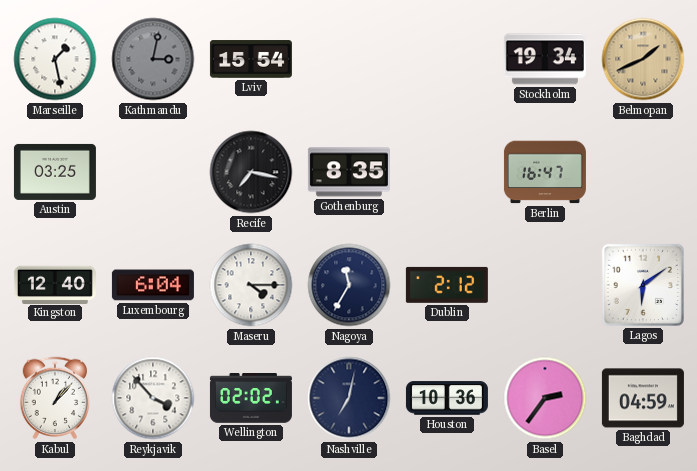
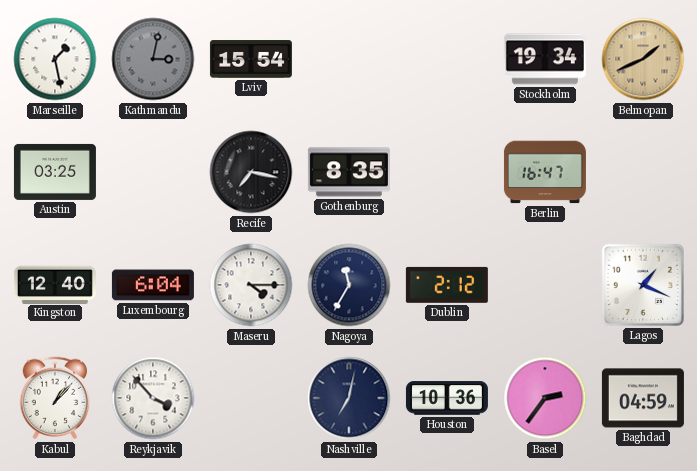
Lagos: 6:09 -> 1:19 (643, 285)
Wellington: 02:02 -> none (251, 398)
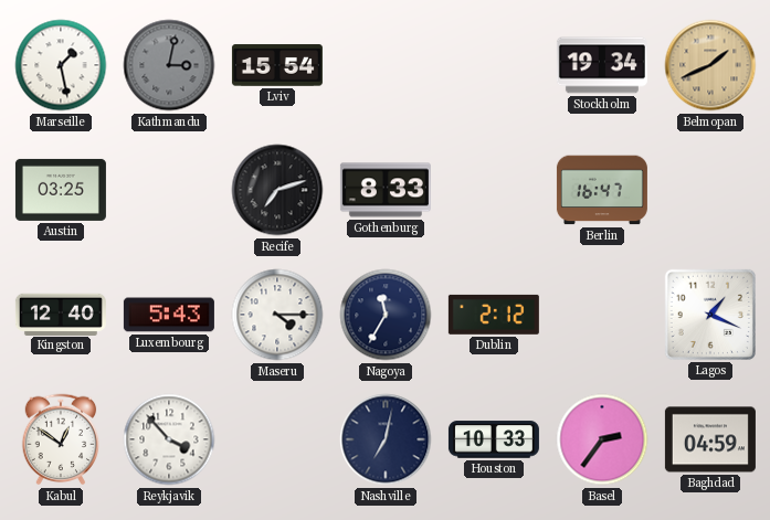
Recife: 7:17 -> 7:12 (277, 190)
Gothenburg: 8:35 -> 8:33 (386, 190)
Luxembourg: 6:04 -> 5:43 (169, 315)
Kabul: 1:07 -> 12:51 (61, 439)
Houston: 10:36 -> 10:33 (494, 439)
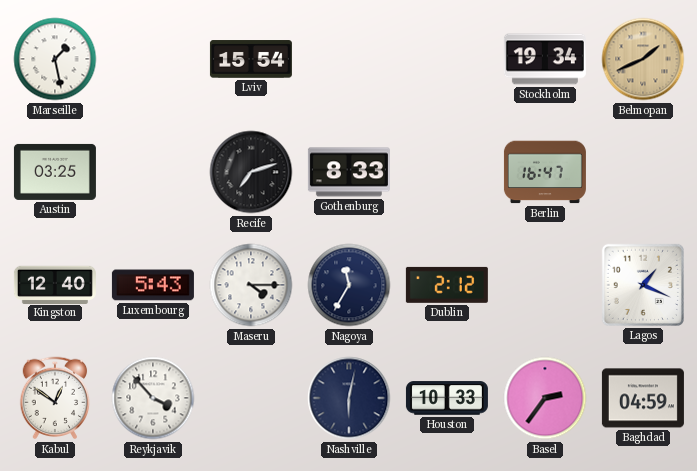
Kathmandu: 3:02 -> none (169, 65)
Nashville: 7:02 -> 6:02 (349, 398)
